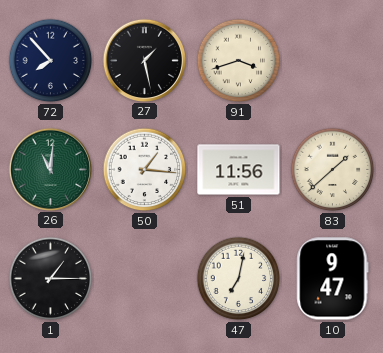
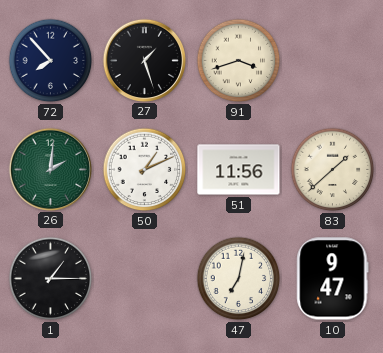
27: 1:28 -> 1:27 (144, 60)
26: 11:01 -> 2:01 (50, 169)
50: 1:16 -> 1:11 (145, 170)
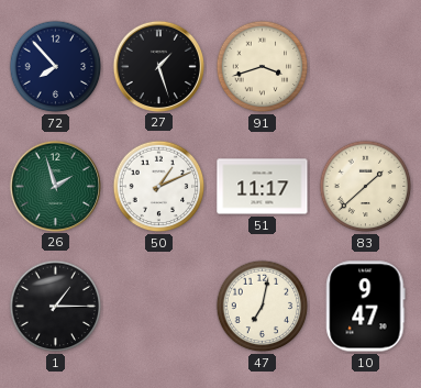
26: 2:01 -> 1:57 (55, 186)
51: 11:56 -> 11:17 (263, 187)
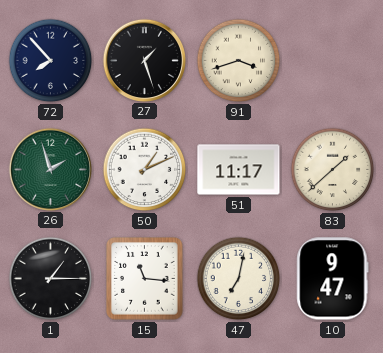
15: none -> 11:16 (145, 279)
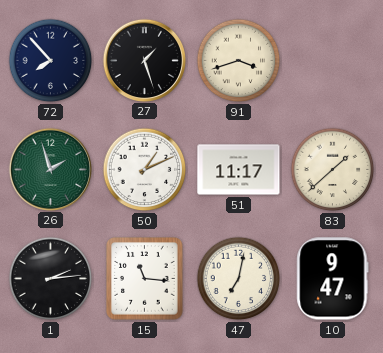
1: 1:15 -> 2:14 (51, 279)
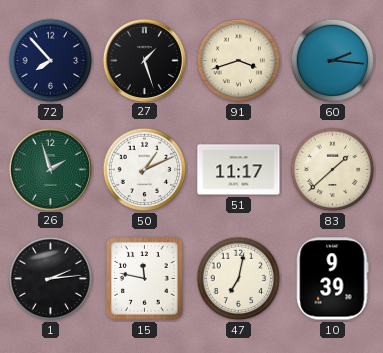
60: none -> 2:16 (333, 61)
15: 11:16 -> 11:47 (145, 279)
10: 9:47 -> 9:39 (333, 279)
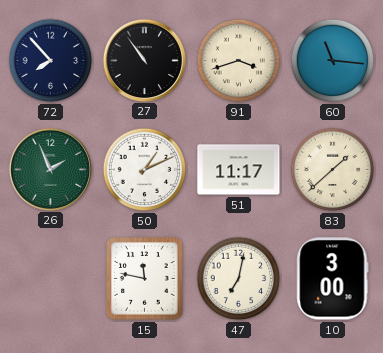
27: 1:27 -> 10:54 (144, 60)
60: 2:16 -> 11:16 (333, 61)
26: 1:57 -> 1:56 (50, 169)
1: 2:14 -> none (51, 279)
10: 9:39 -> 3:00 (333, 279)
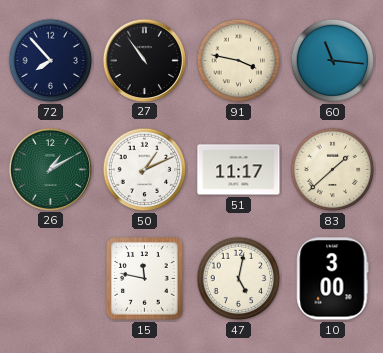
91: 3:42 -> 3:47 (239, 61)
26: 1:56 -> 1:10 (50, 169)
47: 7:02 -> 5:02 (239, 279)
